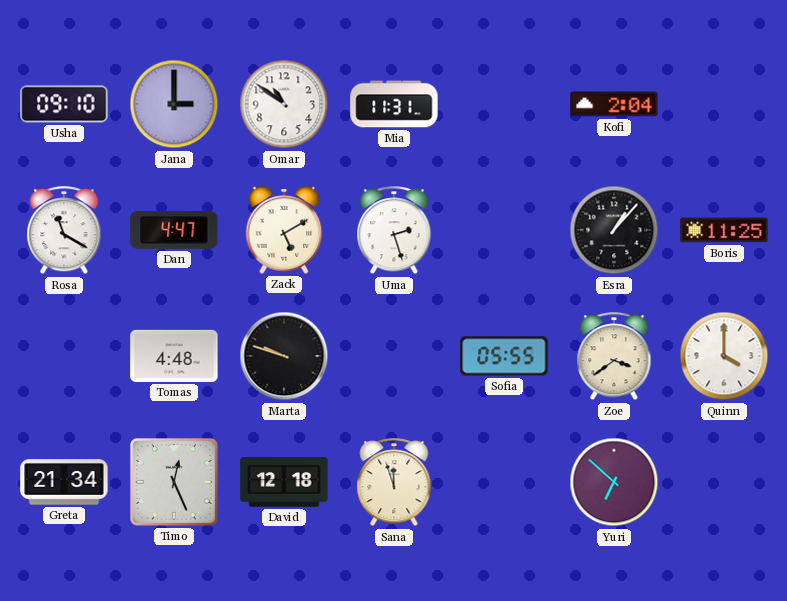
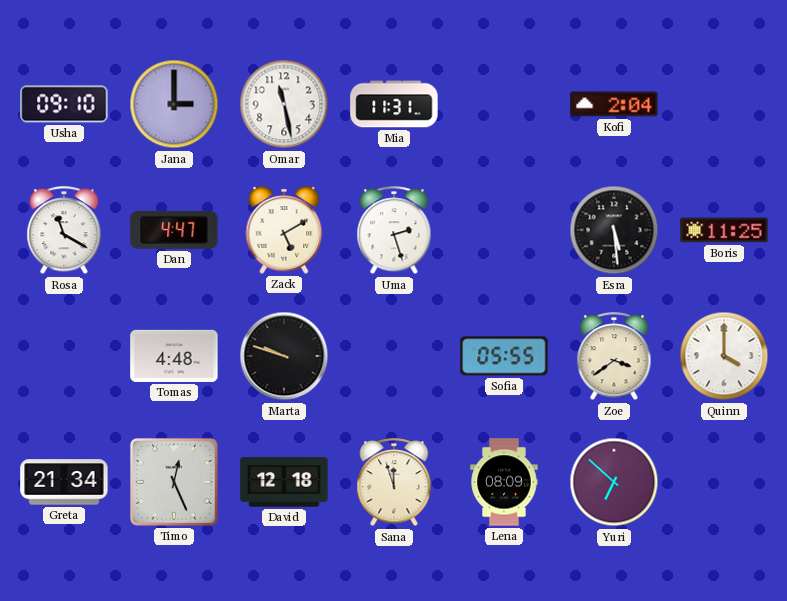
Omar: 10:51 -> 11:28 (284, 104)
Esra: 1:07 -> 5:29 (614, 230)
Lena: none -> 08:09 (504, 482)
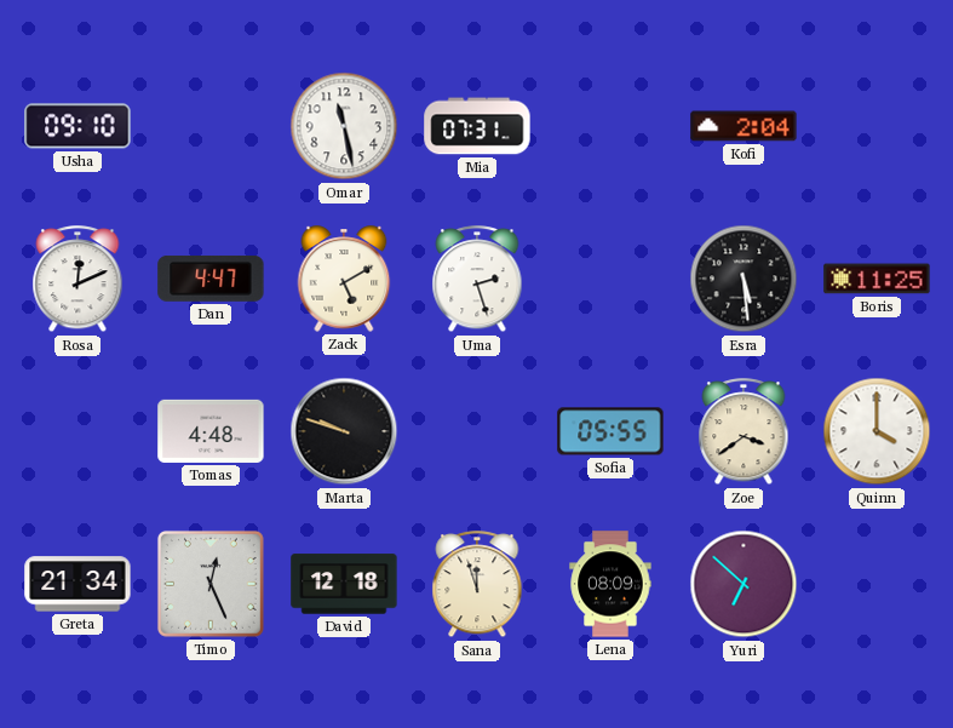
Jana: 3:00 -> none (174, 104)
Mia: 11:31 -> 07:31 (477, 126)
Rosa: 11:20 -> 12:11 (77, 280)
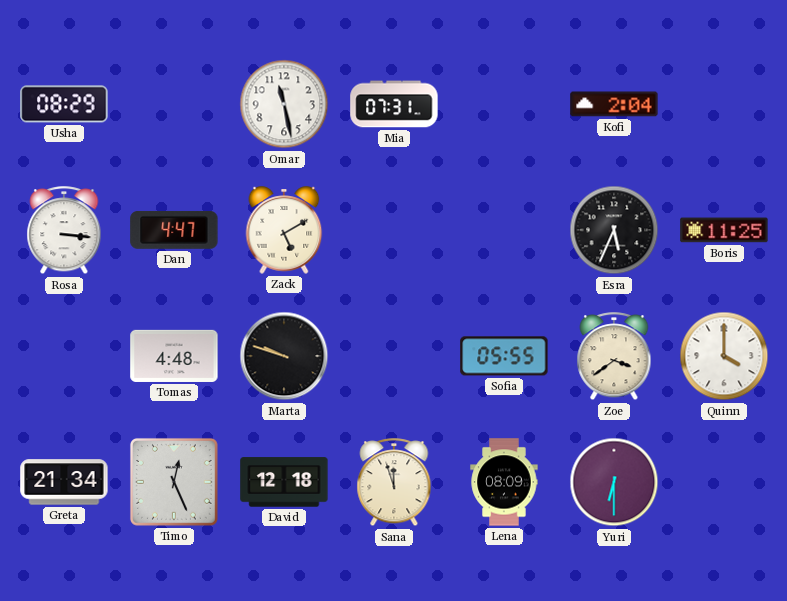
Usha: 09:10 -> 08:29 (64, 104)
Rosa: 12:11 -> 3:16 (64, 231)
Uma: 2:27 -> none (477, 280)
Esra: 5:29 -> 5:34 (614, 230)
Yuri: 6:52 -> 6:30 (614, 482)
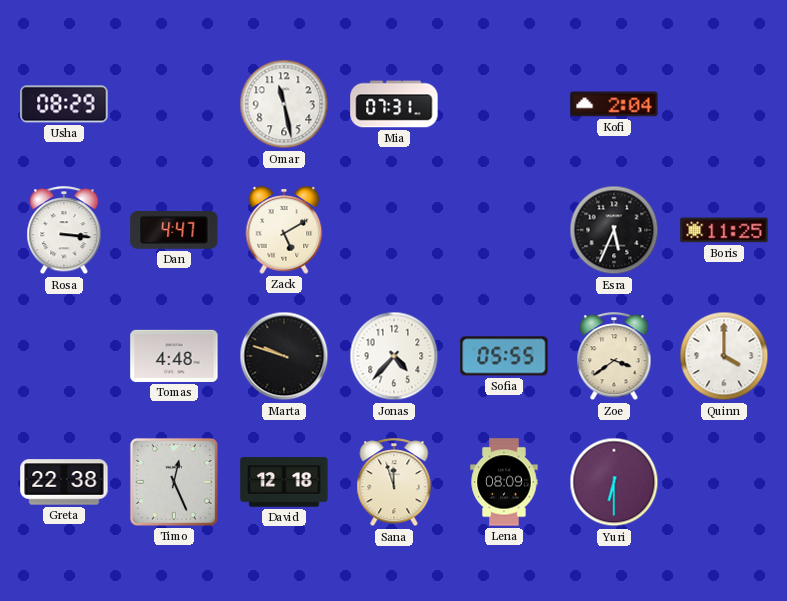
Jonas: none -> 4:37 (394, 356)
Greta: 21:34 -> 22:38 (64, 482)
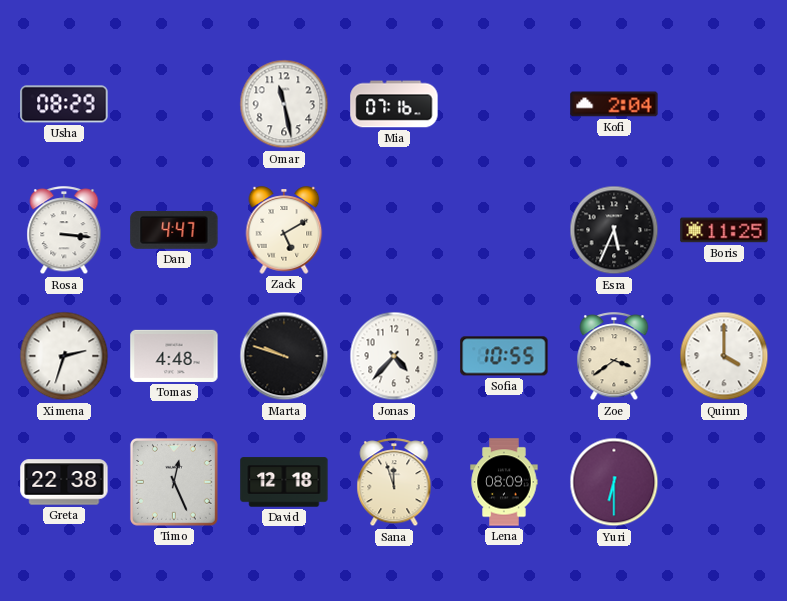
Mia: 07:31 -> 07:16 (394, 104)
Ximena: none -> 2:33 (64, 356)
Sofia: 05:55 -> 10:55 (504, 356)
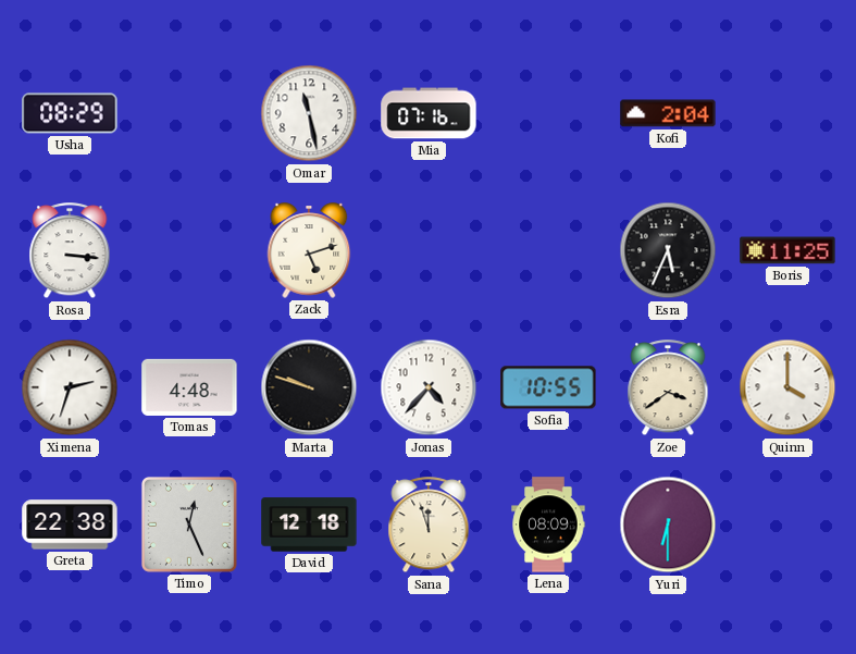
Dan: 4:47 -> none (174, 230)
Zack: 5:10 -> 5:12 (309, 250)
